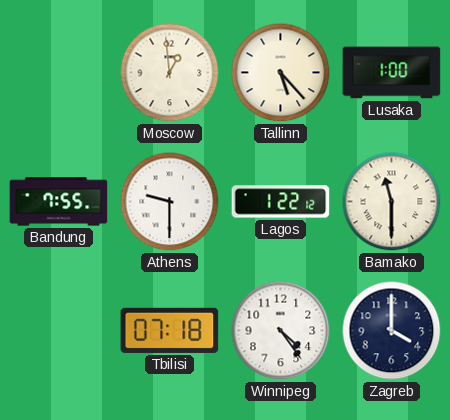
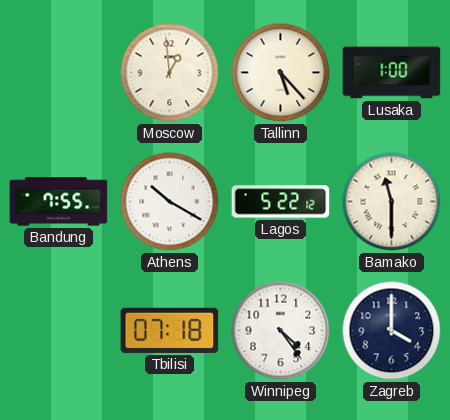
Athens: 9:30 -> 10:20 (170, 202)
Lagos: 1:22 -> 5:22 (281, 202)
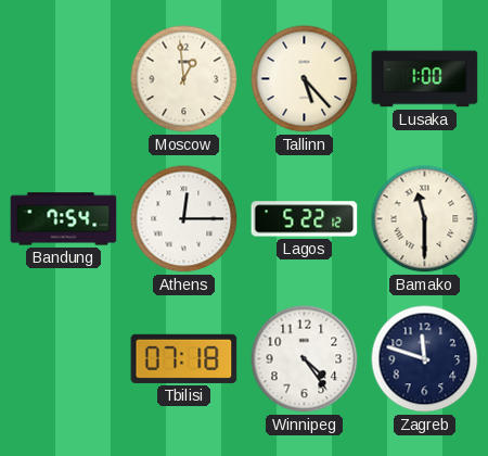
Bandung: 7:55 -> 7:54 (64, 219)
Athens: 10:20 -> 12:15 (184, 219)
Zagreb: 4:00 -> 11:48 (425, 359)
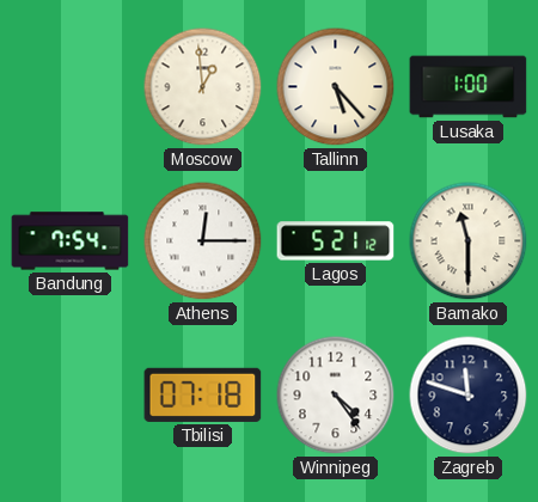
Lagos: 5:22 -> 5:21 (336, 241)
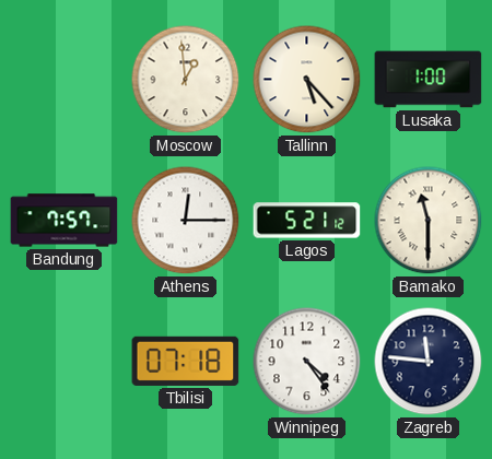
Bandung: 7:54 -> 7:57 (65, 221)
Zagreb: 11:48 -> 11:46 (429, 362)
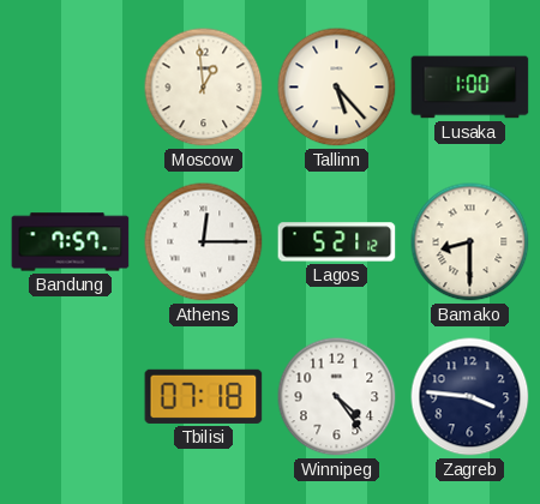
Bamako: 11:30 -> 8:30 (470, 242)
Zagreb: 11:46 -> 3:46 (470, 397)
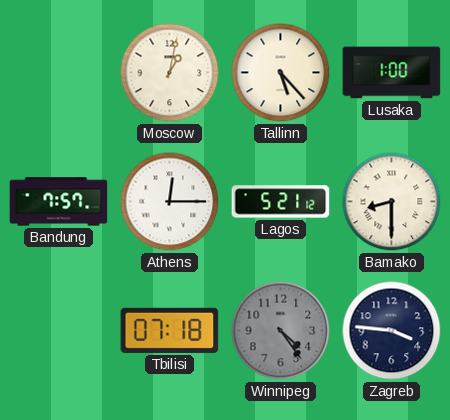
Moscow: 12:59 -> 1:02 (170, 73)
Winnipeg dial: white -> grey (281, 331)
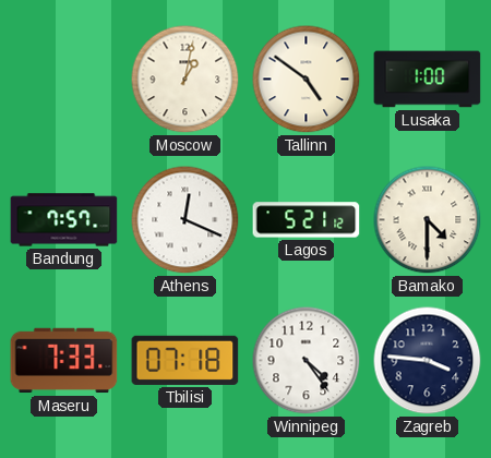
Tallinn: 5:23 -> 4:51 (307, 80)
Athens: 12:15 -> 12:19 (185, 220)
Bamako: 8:30 -> 4:30 (428, 220)
Maseru: none -> 7:33 (64, 361)
Winnipeg dial: grey -> white (307, 361)
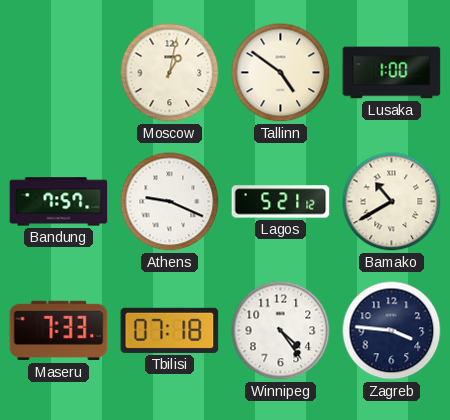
Athens: 12:19 -> 9:19 (170, 202)
Bamako: 4:30 -> 10:40 (392, 202)
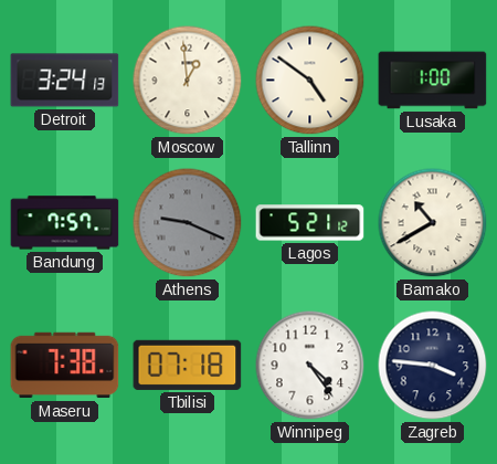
Detroit: none -> 3:24 (65, 81)
Moscow: 1:02 -> 12:59 (188, 81)
Athens dial: white -> grey (188, 223)
Maseru: 7:33 -> 7:38 (65, 366)
